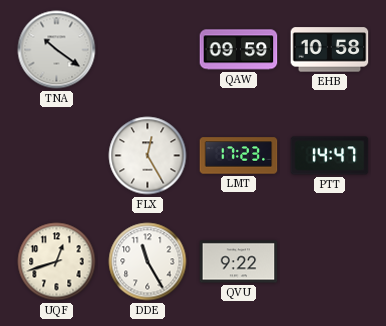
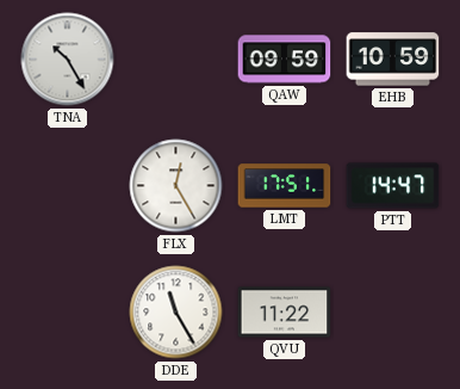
TNA: 10:21 -> 10:25 (68, 60)
EHB: 10:58 -> 10:59 (393, 60)
LMT: 17:23 -> 17:51 (285, 186)
UQF: 12:42 -> none (57, 262)
QVU: 9:22 -> 11:22 (285, 313)
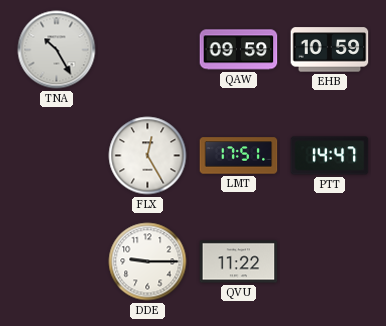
DDE: 11:25 -> 9:15 (148, 262)
